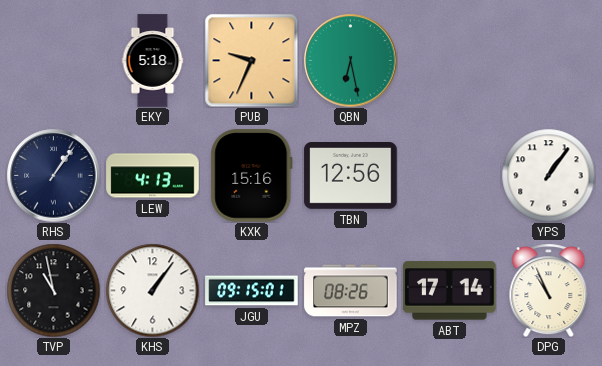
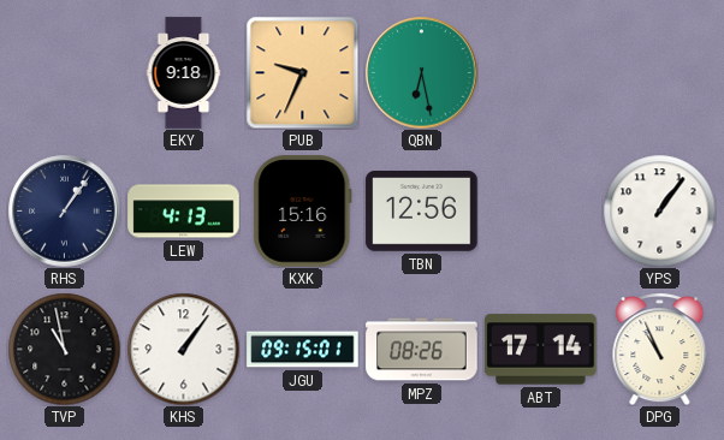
EKY: 5:18 -> 9:18 (184, 73)
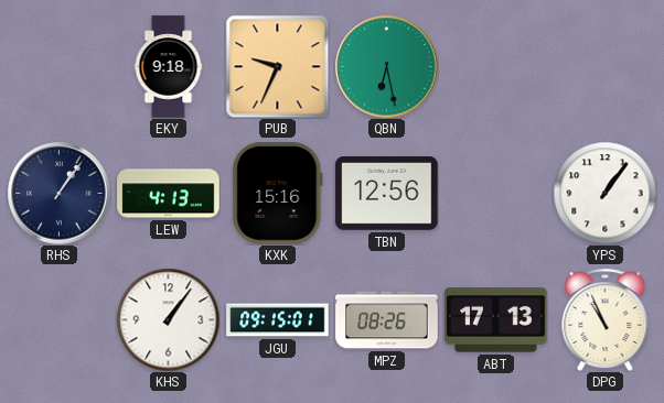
TVP: 10:58 -> none (64, 349)
ABT: 17:14 -> 17:13 (496, 320)
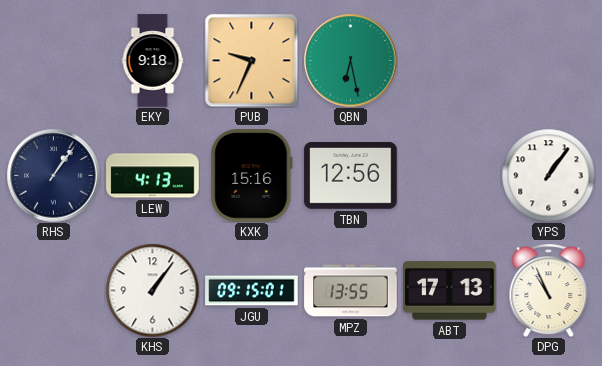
MPZ: 08:26 -> 13:55 (351, 291)
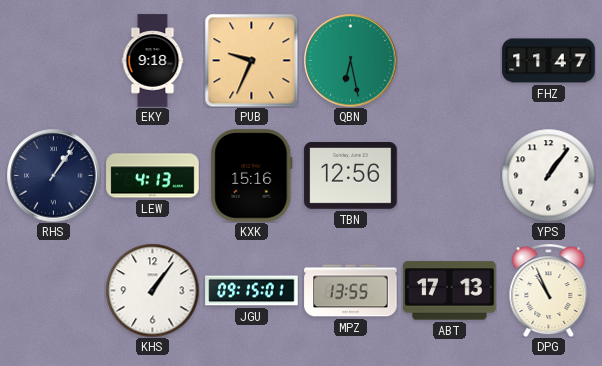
FHZ: none -> 11:47 (549, 61)
